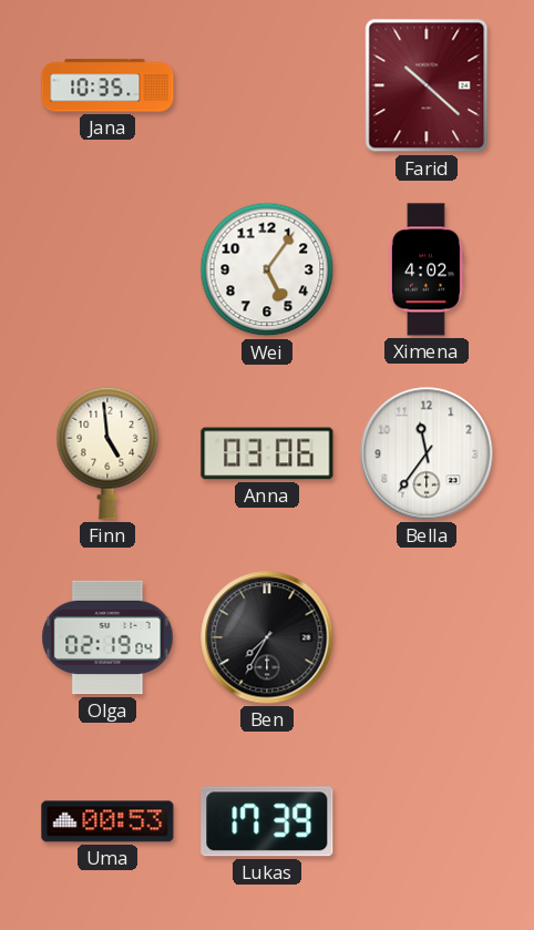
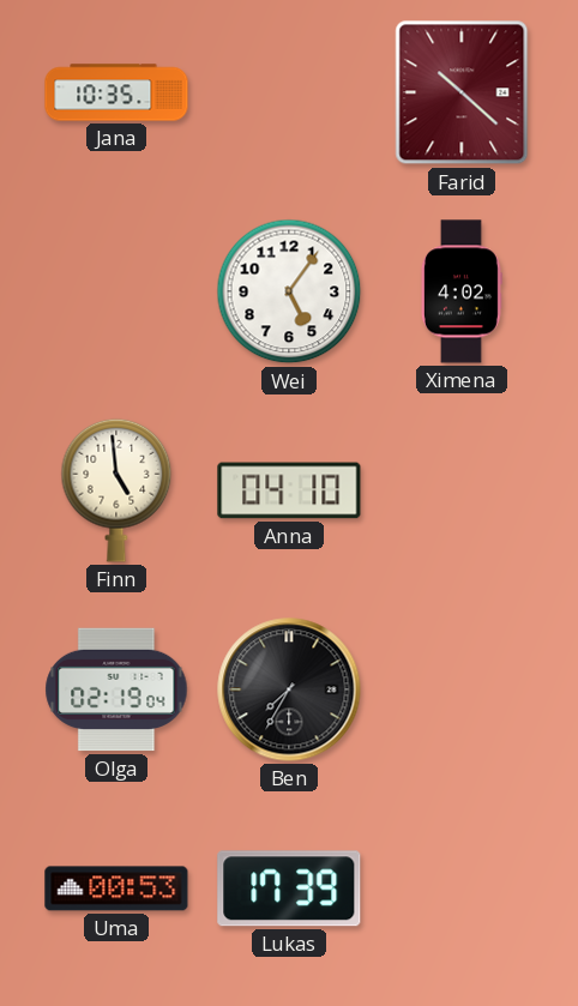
Anna: 03:06 -> 04:10 (289, 490)
Bella: 11:36 -> none (427, 453)
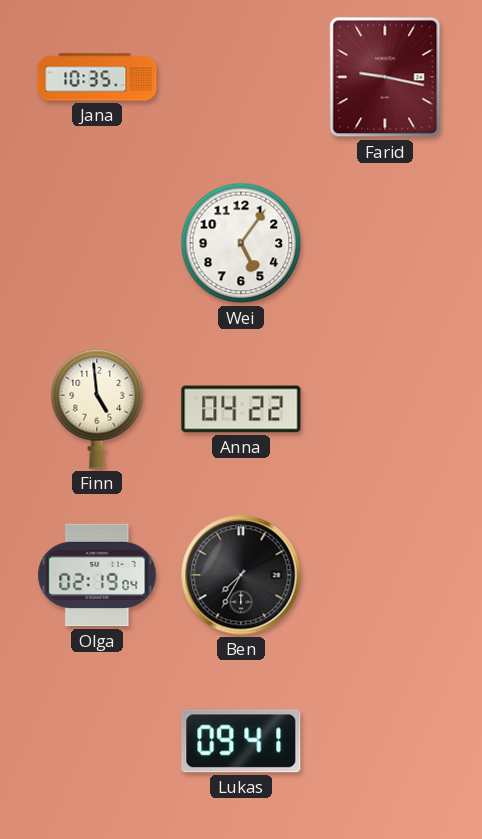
Farid: 10:22 -> 9:17 (385, 77)
Ximena: 4:02 -> none (462, 291)
Anna: 04:10 -> 04:22 (241, 409)
Uma: 00:53 -> none (116, 888)
Lukas: 17:39 -> 09:41 (241, 741)
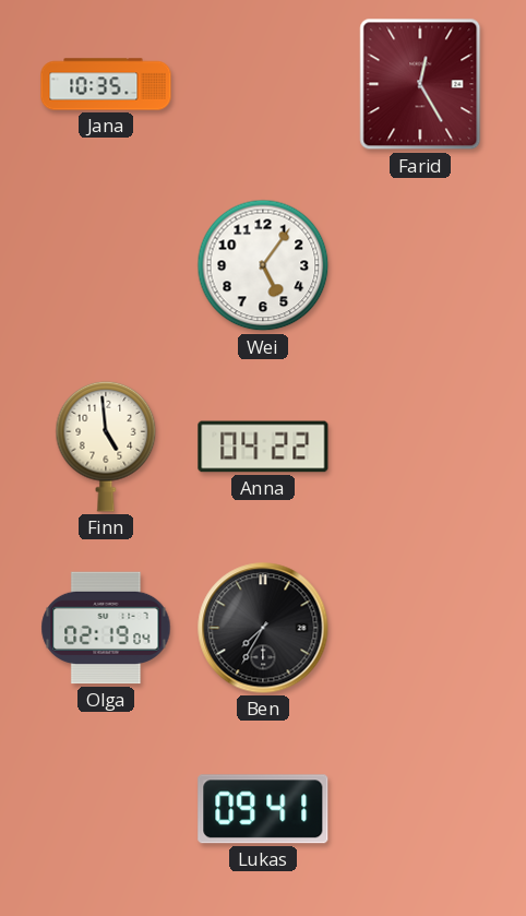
Farid: 9:17 -> 12:25 (420, 84)
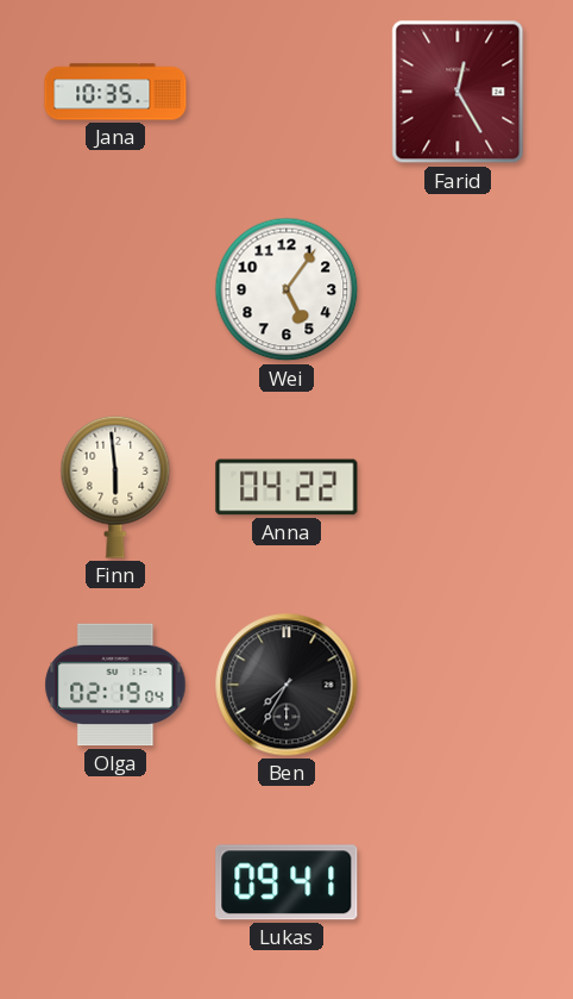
Finn: 4:59 -> 5:59 (115, 487)
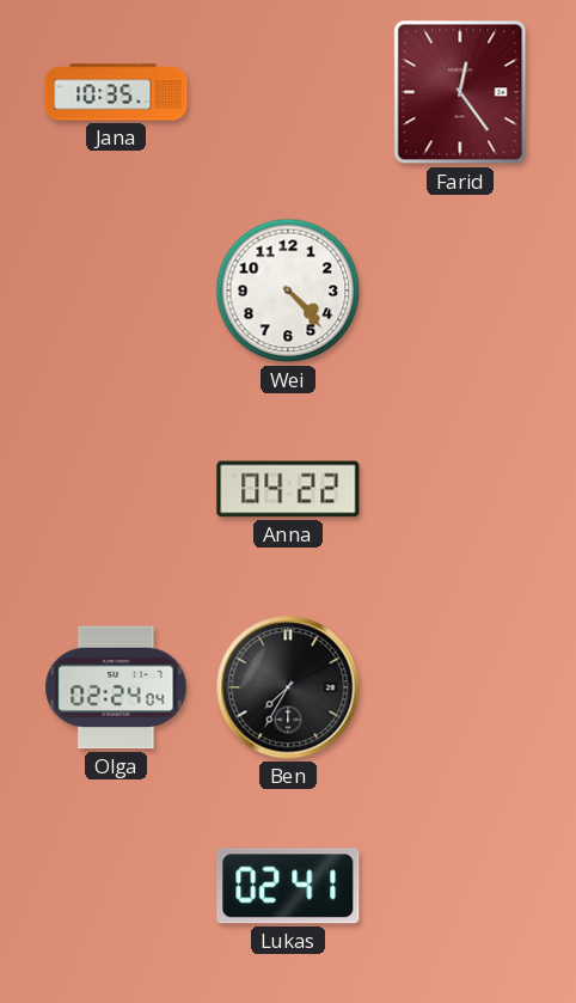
Farid: 12:25 -> 12:24 (460, 92)
Wei: 5:06 -> 4:23 (288, 290)
Finn: 5:59 -> none (115, 487)
Olga: 02:19 -> 02:24 (116, 687)
Lukas: 09:41 -> 02:41 (288, 886)
